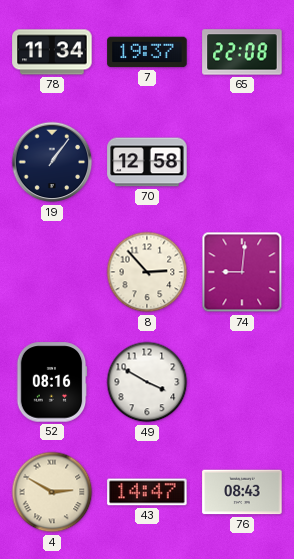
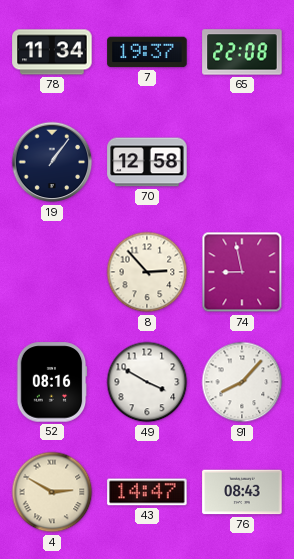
74: 9:01 -> 8:58 (242, 272)
91: none -> 8:07 (242, 382)
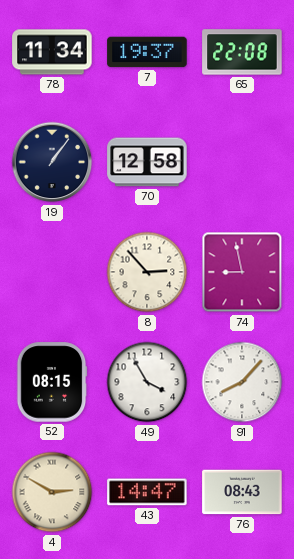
52: 08:16 -> 08:15 (52, 382)
49: 3:50 -> 3:55 (147, 382)
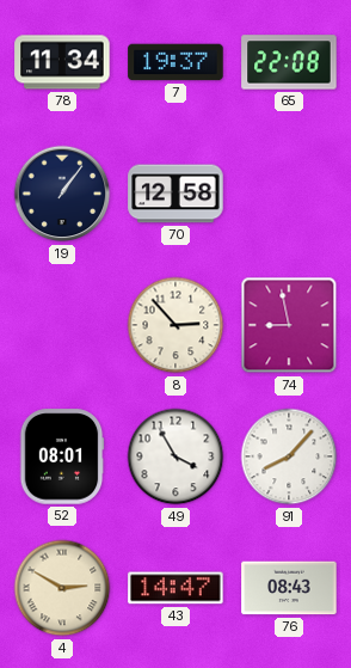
52: 08:15 -> 08:01 (62, 456)
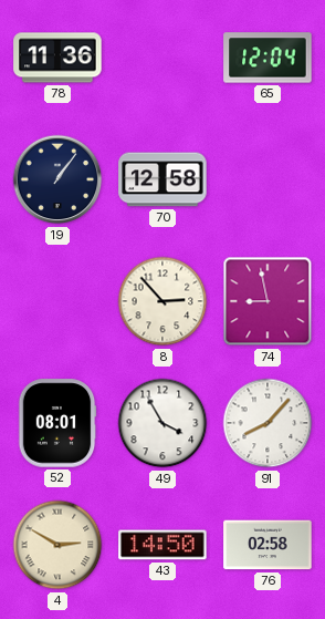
78: 11:34 -> 11:36 (57, 58)
7: 19:37 -> none (176, 62)
65: 22:08 -> 12:04 (268, 58)
43: 14:47 -> 14:50 (162, 545)
76: 08:43 -> 02:58 (268, 545)
